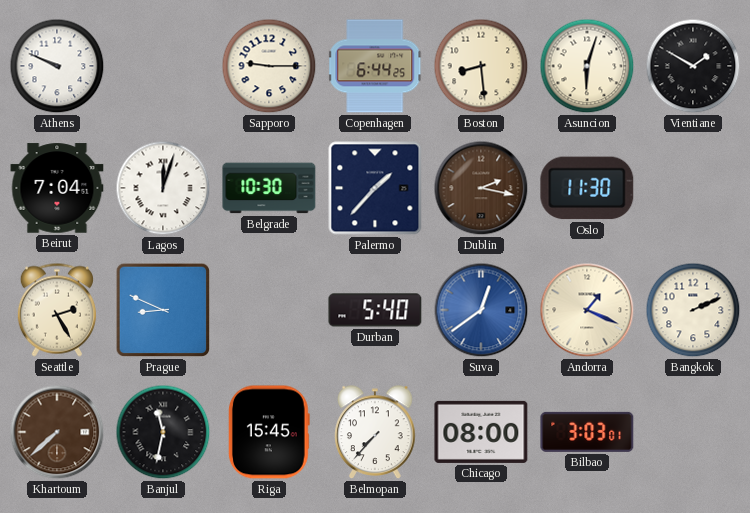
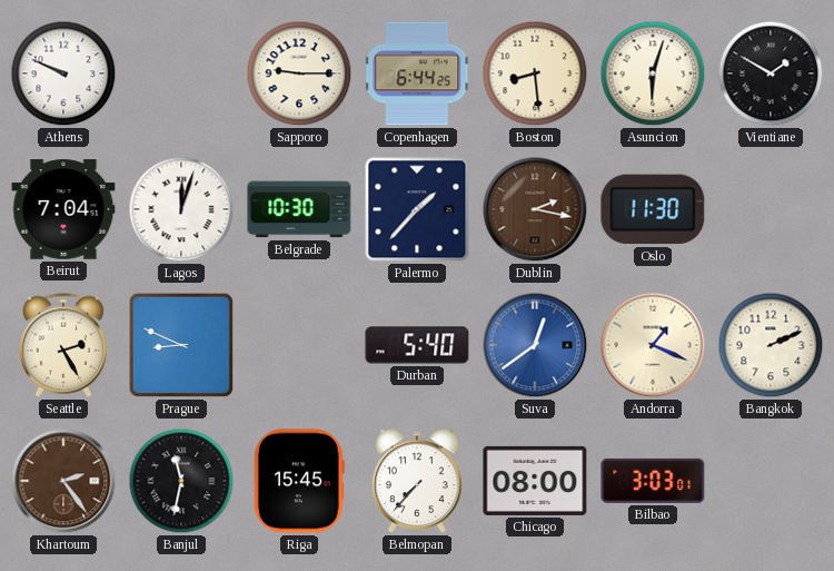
Khartoum: 7:38 -> 2:24 (63, 481)
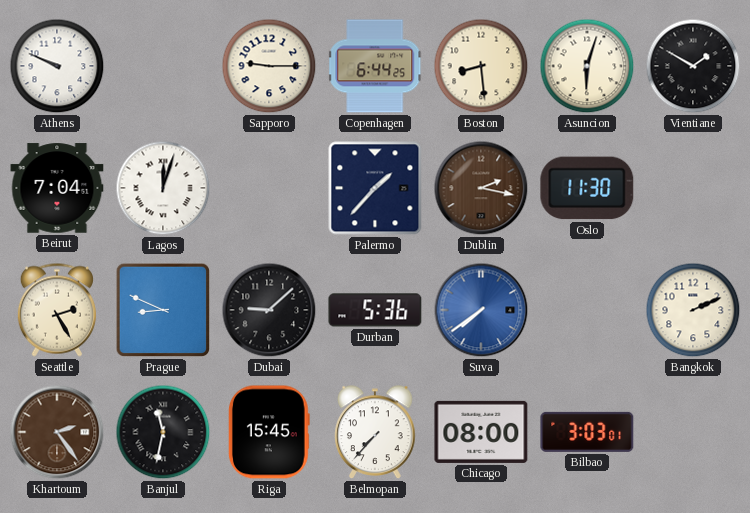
Belgrade: 10:30 -> none (299, 209)
Dubai: none -> 9:08 (269, 310)
Durban: 5:40 -> 5:36 (375, 310)
Suva: 12:39 -> 7:39 (481, 310)
Andorra: 1:19 -> none (653, 345)
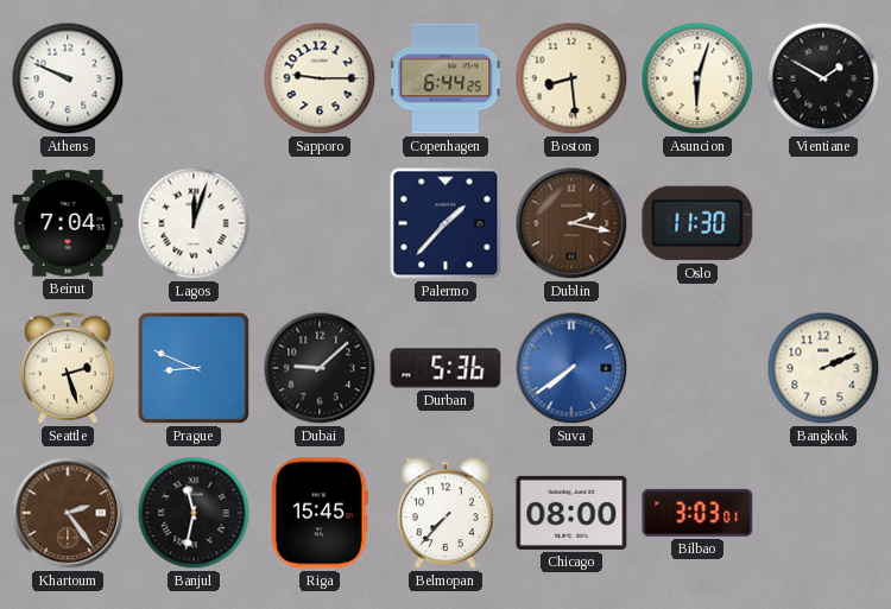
Seattle: 2:25 -> 2:27 (68, 368)
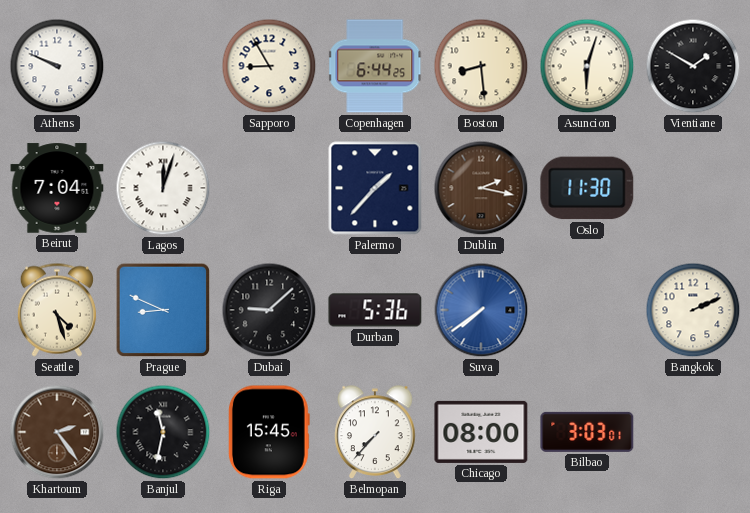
Sapporo: 9:15 -> 8:55 (269, 66)
Seattle: 2:27 -> 4:27 (57, 310)
